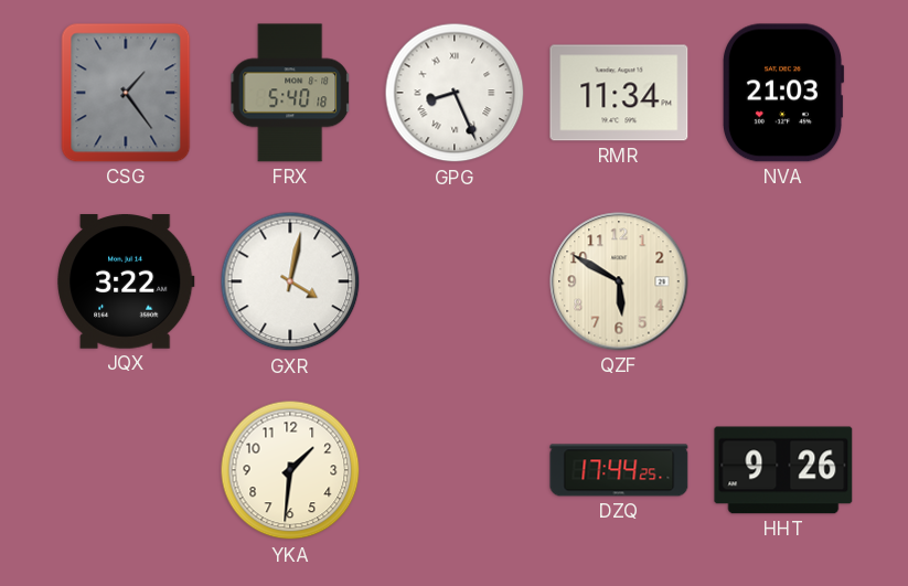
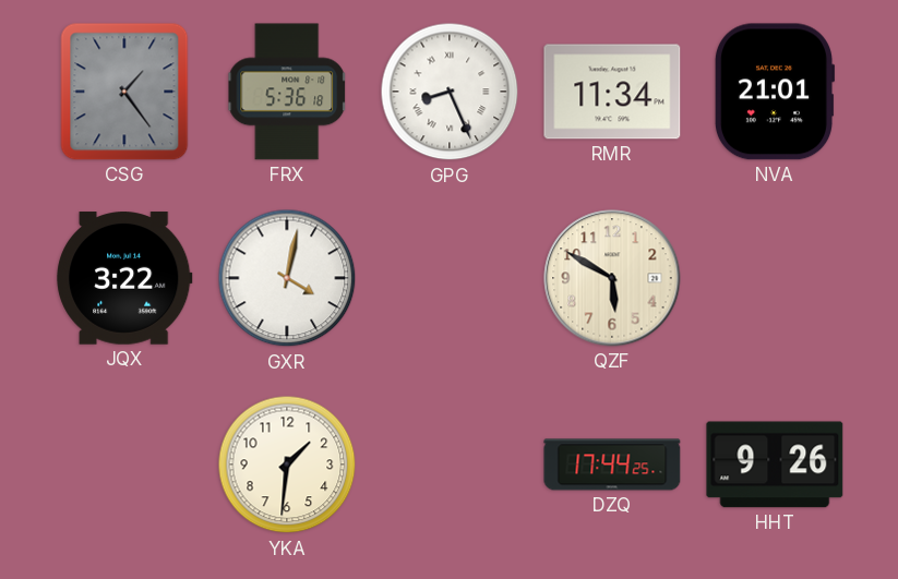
FRX: 5:40 -> 5:36 (287, 92)
NVA: 21:03 -> 21:01 (775, 92)
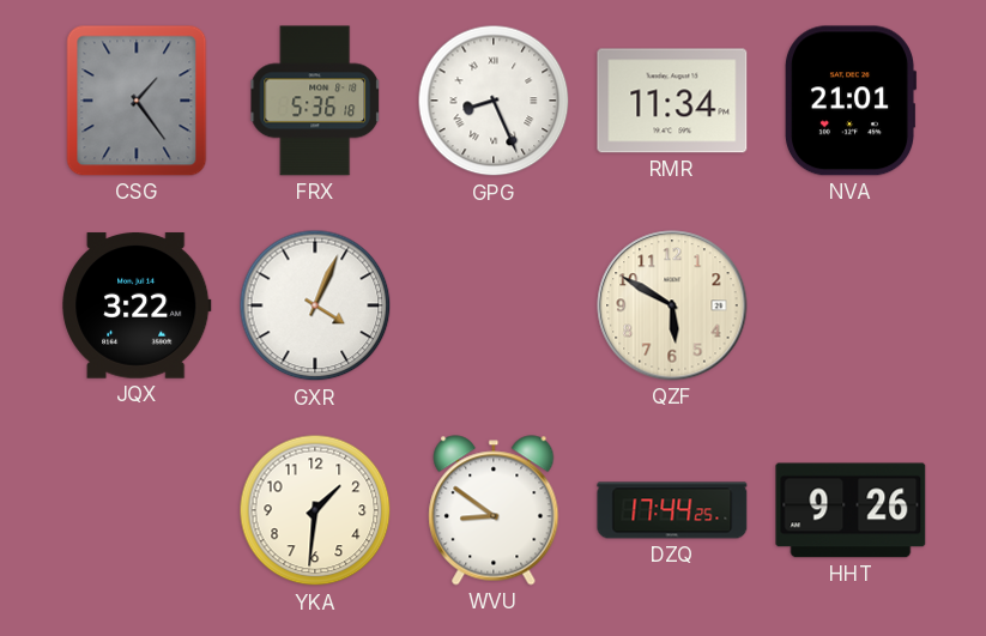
GXR: 4:02 -> 4:04 (315, 305)
WVU: none -> 8:51 (494, 510)
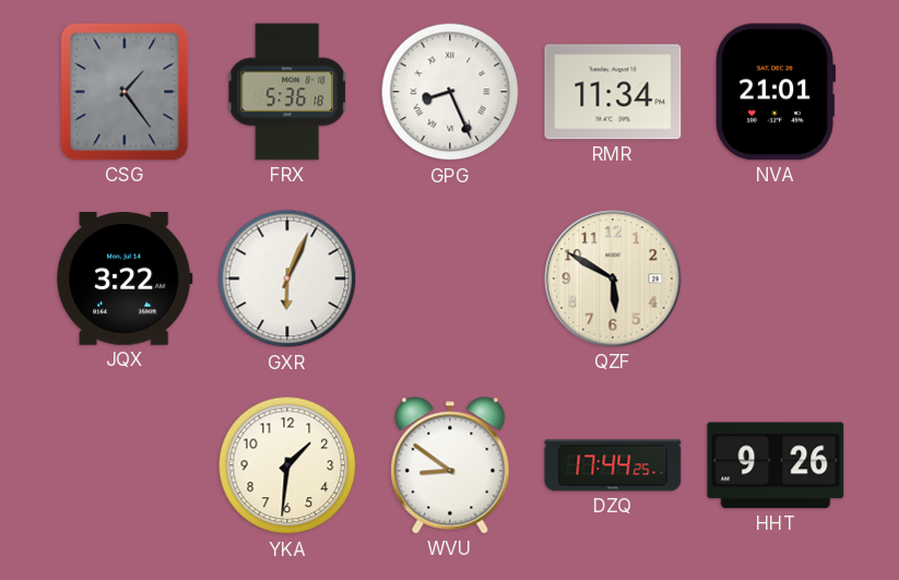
GXR: 4:04 -> 6:04 (287, 279)
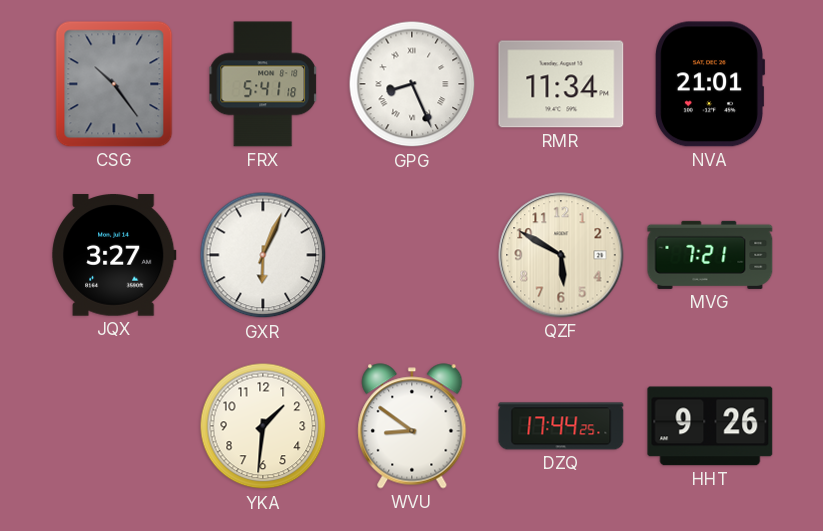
CSG: 1:24 -> 10:24 (114, 84)
FRX: 5:36 -> 5:41 (263, 84)
JQX: 3:22 -> 3:27 (114, 255)
MVG: none -> 7:21 (710, 255)
